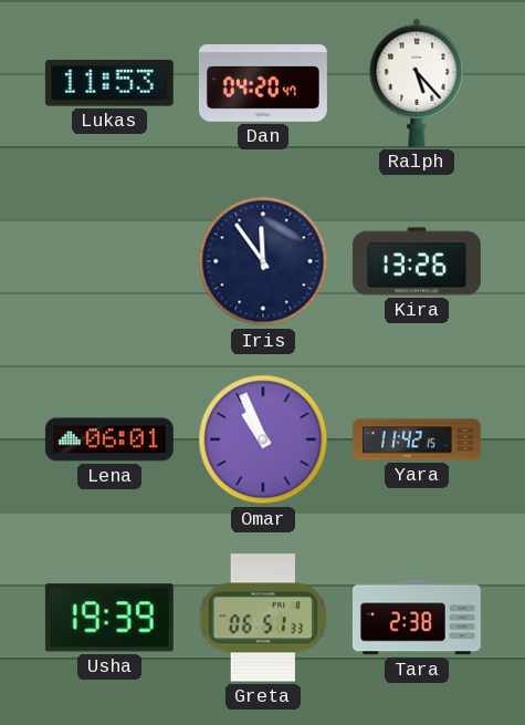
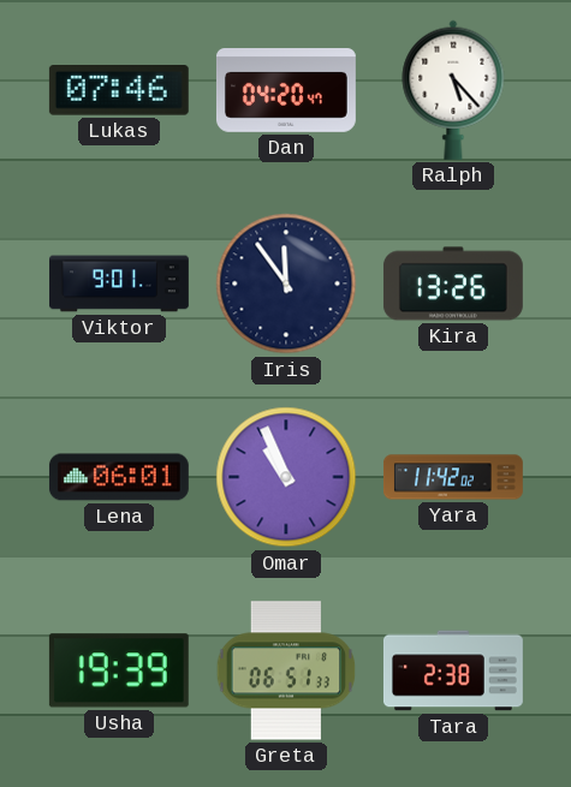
Lukas: 11:53 -> 07:46 (119, 91)
Viktor: none -> 9:01 (120, 284)
Yara: 11:42:15 -> 11:42:02 (454, 477)
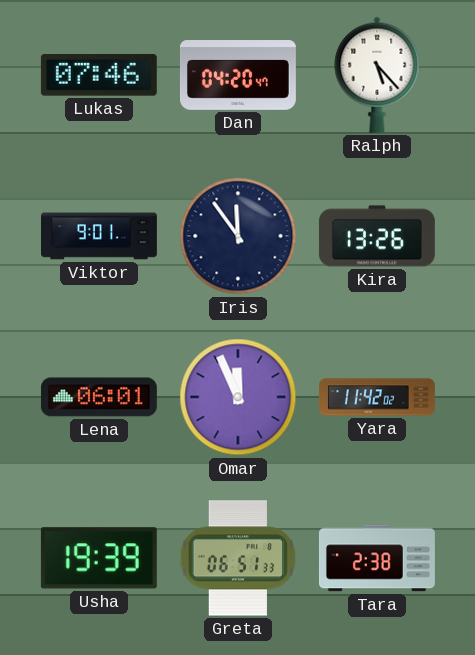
Omar: 10:56 -> 11:56 (238, 397)
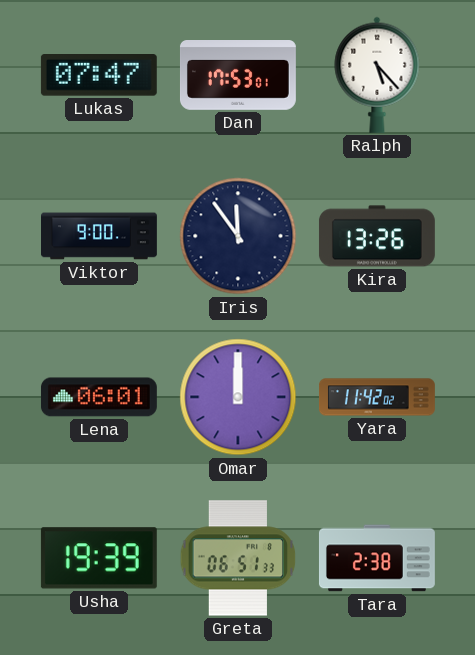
Lukas: 07:46 -> 07:47 (99, 76)
Dan: 04:20 -> 17:53 (238, 76)
Viktor: 9:01 -> 9:00 (100, 236)
Omar: 11:56 -> 12:00 (238, 397)
